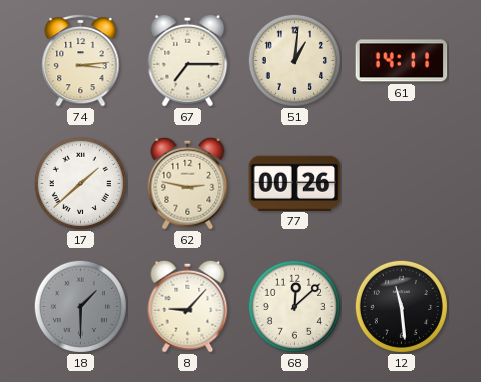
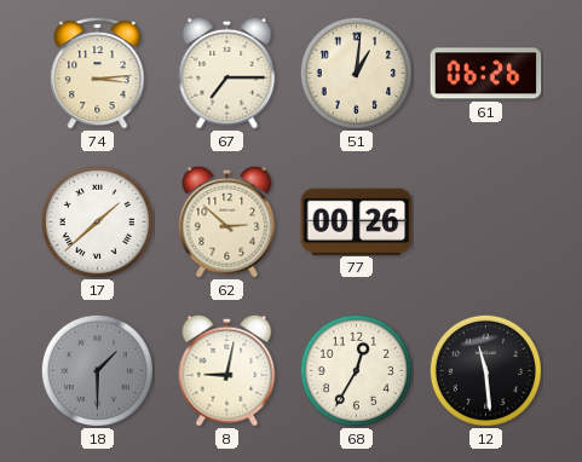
61: 14:11 -> 06:26 (486, 74)
62: 2:47 -> 2:52 (227, 221)
8: 9:07 -> 9:02 (227, 370)
68: 12:08 -> 12:35 (356, 370)
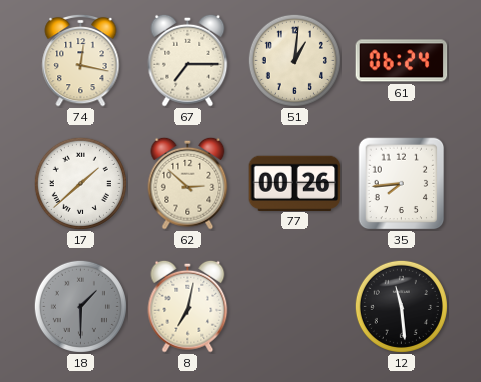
74: 3:14 -> 12:17 (81, 60)
61: 06:26 -> 06:24 (402, 61)
35: none -> 7:44 (402, 183)
8: 9:02 -> 7:02 (188, 306)
68: 12:35 -> none (356, 370)
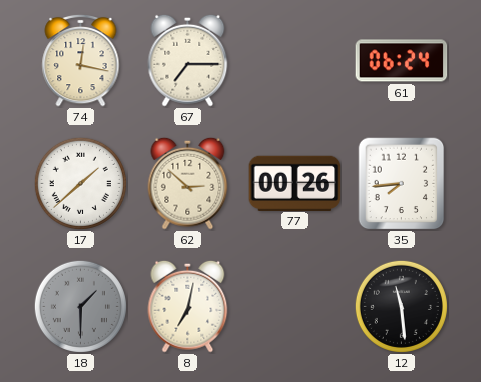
51: 1:01 -> none (294, 60)
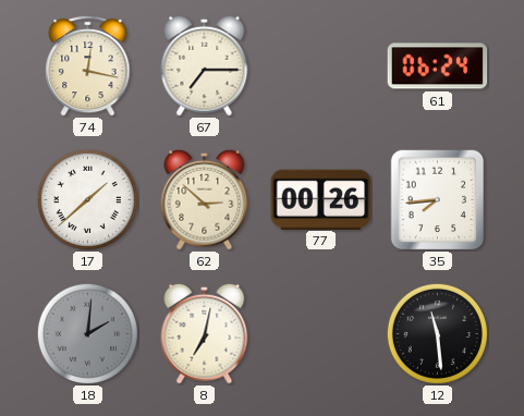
18: 1:30 -> 2:01 (87, 333)
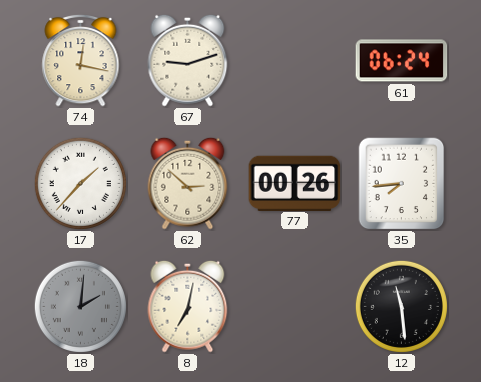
67: 7:15 -> 9:12 (188, 60)
17: 1:38 -> 1:37 (80, 183)
